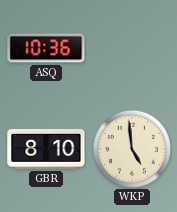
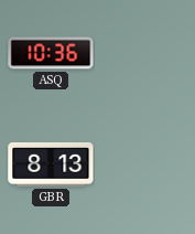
GBR: 8:10 -> 8:13 (51, 164)
WKP: 4:59 -> none (131, 148)
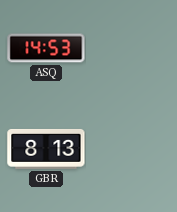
ASQ: 10:36 -> 14:53 (46, 48)
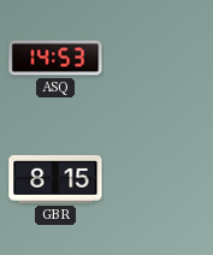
GBR: 8:13 -> 8:15 (55, 179)
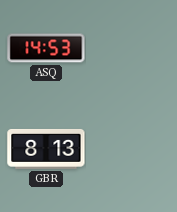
GBR: 8:15 -> 8:13 (46, 149)
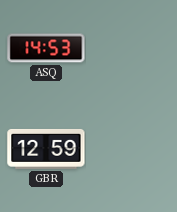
GBR: 8:13 -> 12:59 (46, 149)
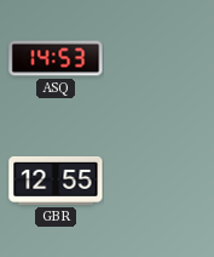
GBR: 12:59 -> 12:55 (56, 181)
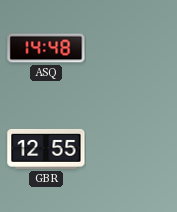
ASQ: 14:53 -> 14:48 (46, 48)
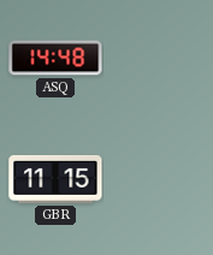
GBR: 12:55 -> 11:15 (55, 179)
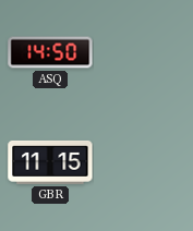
ASQ: 14:48 -> 14:50 (50, 52)
